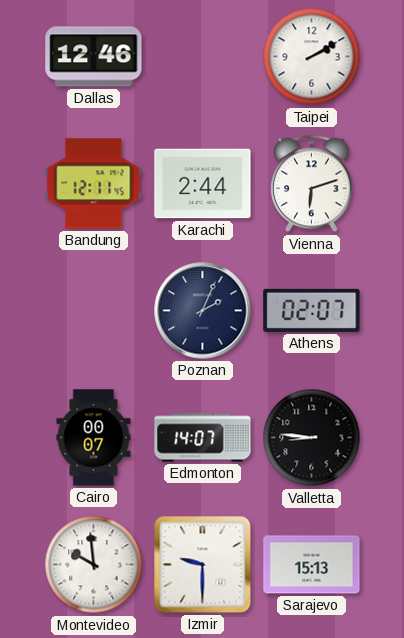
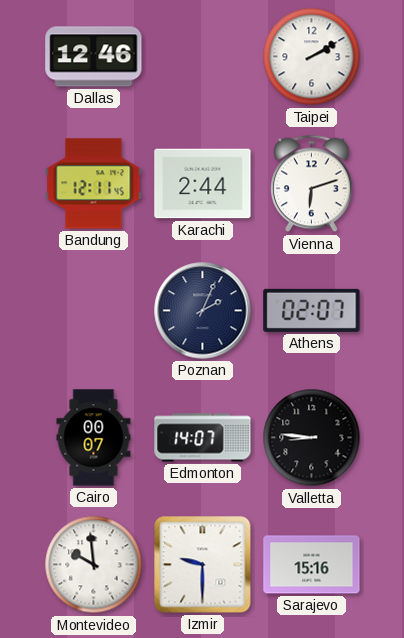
Sarajevo: 15:13 -> 15:16 (312, 565)
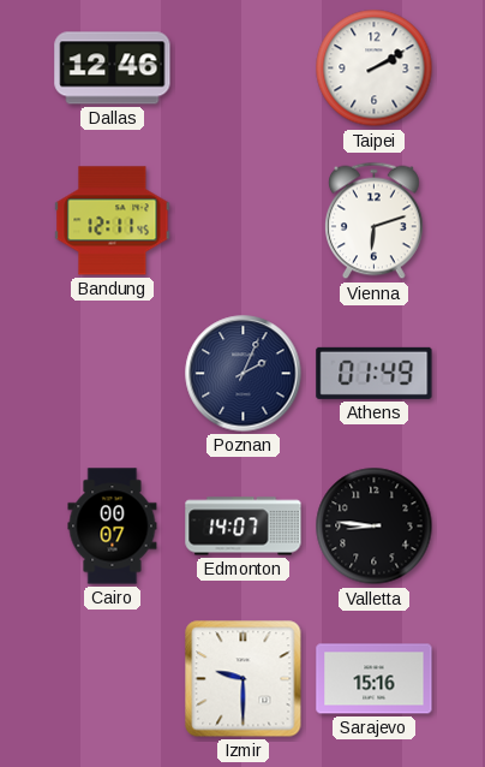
Karachi: 2:44 -> none (203, 184)
Athens: 02:07 -> 01:49 (375, 373)
Montevideo: 9:59 -> none (94, 565)
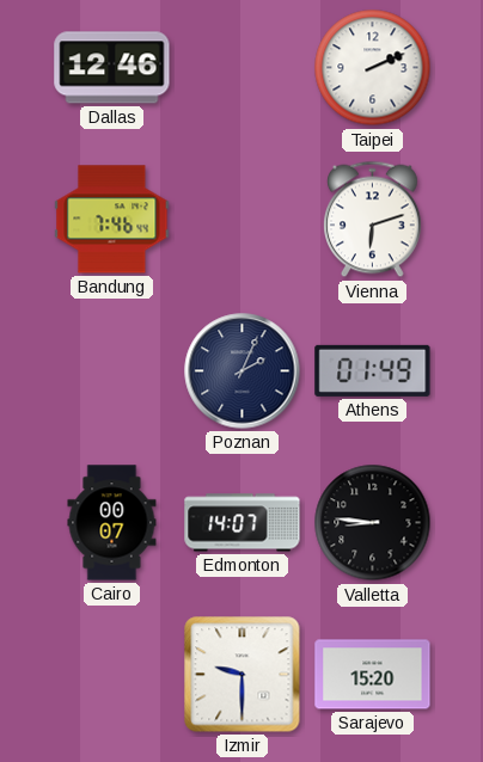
Taipei: 2:10 -> 2:11 (373, 68)
Bandung: 12:11 -> 7:46 (112, 220)
Sarajevo: 15:16 -> 15:20 (373, 675)
